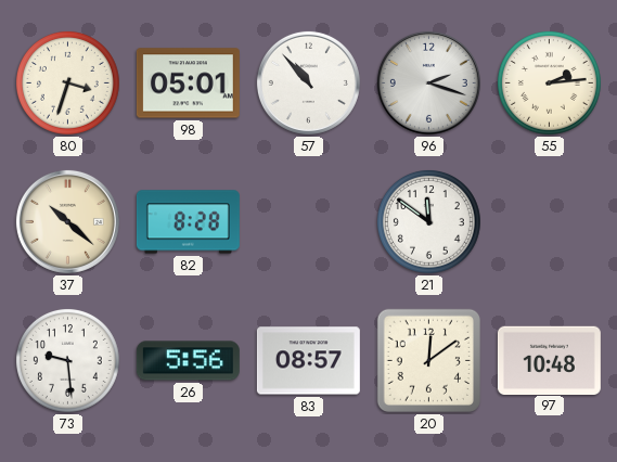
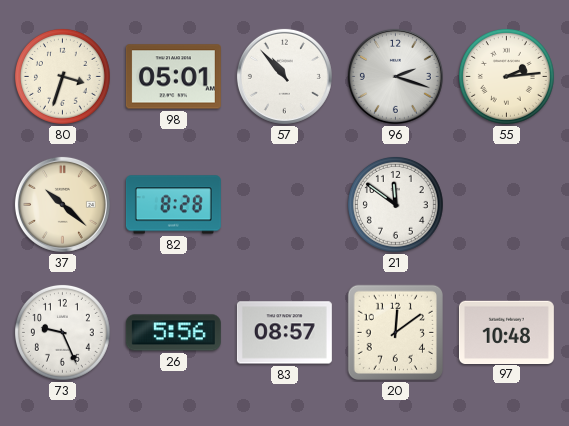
73: 9:29 -> 9:26 (62, 332)
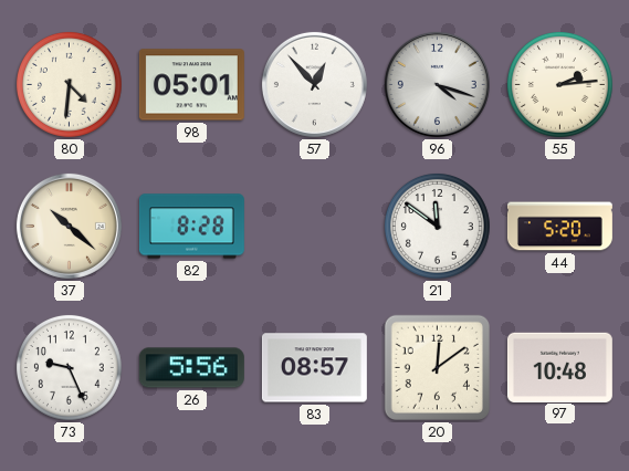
80: 3:33 -> 4:31 (69, 84)
57: 10:53 -> 12:53 (314, 84)
96: 2:18 -> 4:18 (437, 84)
44: none -> 5:20 (559, 227)
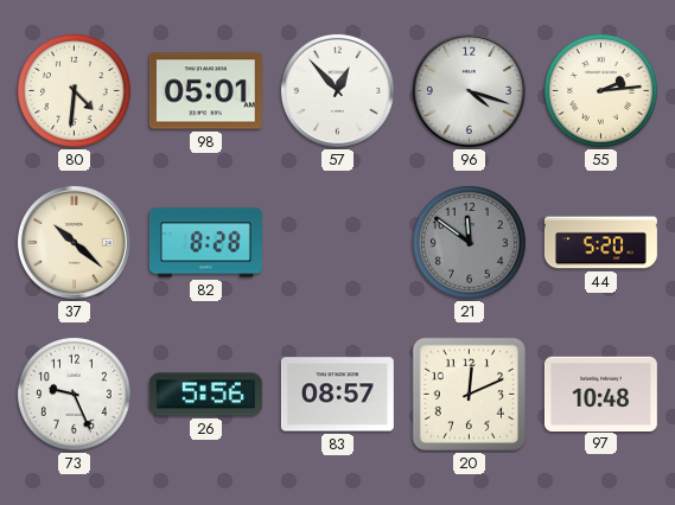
21 dial: white -> grey (469, 242)
20: 12:09 -> 12:11 (469, 394)
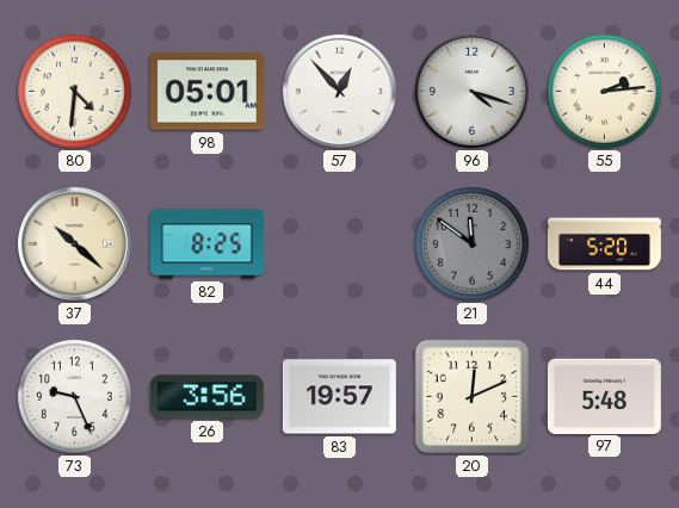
82: 8:28 -> 8:25 (206, 244)
26: 5:56 -> 3:56 (206, 397)
83: 08:57 -> 19:57 (339, 397)
97: 10:48 -> 5:48 (604, 396)
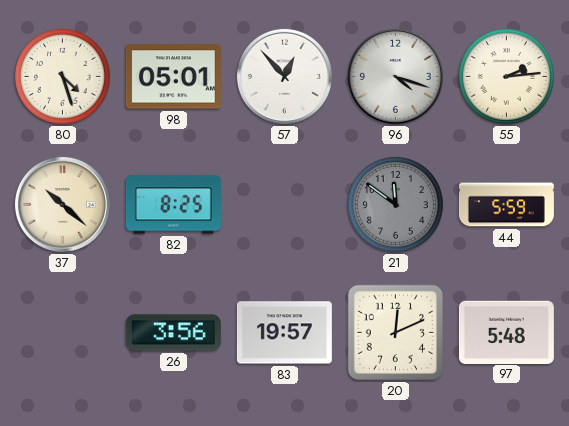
80: 4:31 -> 4:27 (62, 76)
44: 5:20 -> 5:59 (506, 205)
73: 9:26 -> none (74, 396)
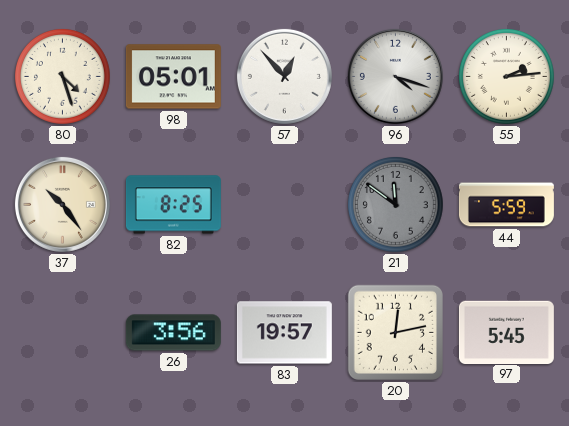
37: 10:22 -> 10:24 (62, 204)
20: 12:11 -> 12:13 (395, 332)
97: 5:48 -> 5:45 (506, 332)
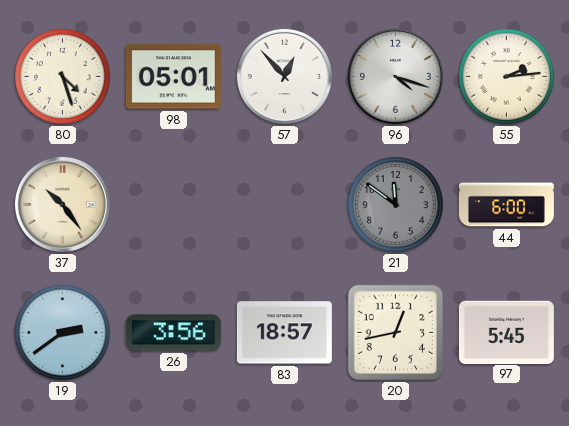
82: 8:25 -> none (173, 205)
44: 5:59 -> 6:00 (506, 205)
19: none -> 2:39 (62, 332)
83: 19:57 -> 18:57 (284, 333)
20: 12:13 -> 12:43 (395, 332)
